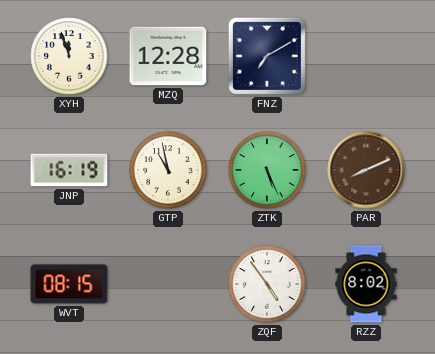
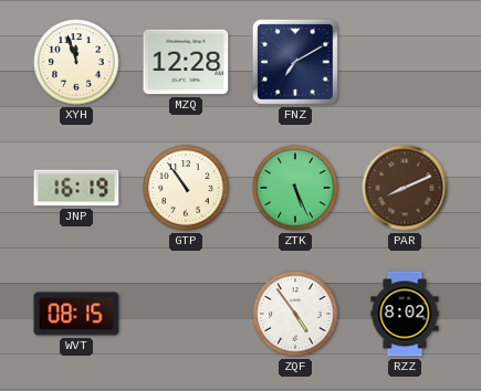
GTP: 10:58 -> 10:54 (186, 188)
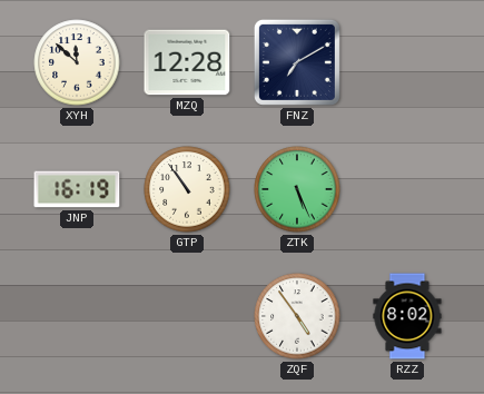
XYH: 11:57 -> 11:52 (77, 62)
PAR: 8:11 -> none (405, 188)
WVT: 08:15 -> none (76, 314)
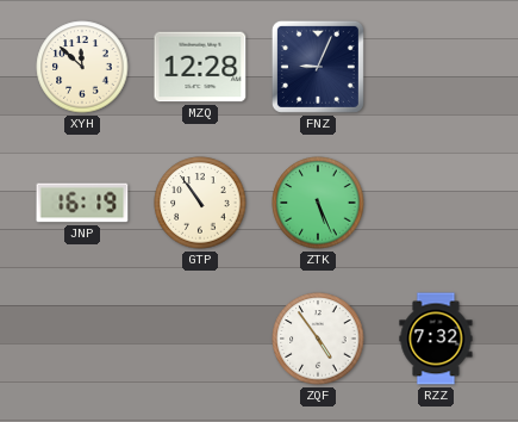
FNZ: 7:10 -> 9:04 (318, 67)
RZZ: 8:02 -> 7:32 (436, 339)
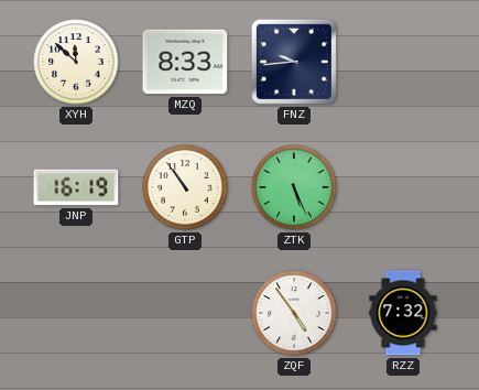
MZQ: 12:28 -> 8:33 (185, 62)
FNZ: 9:04 -> 9:44 (294, 62)
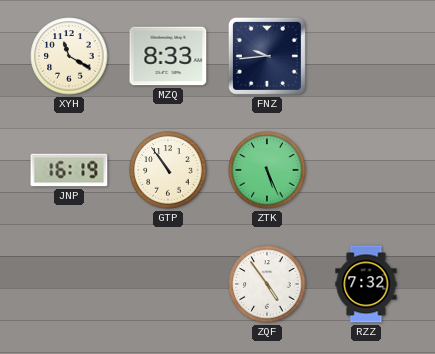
XYH: 11:52 -> 11:20 (69, 56)
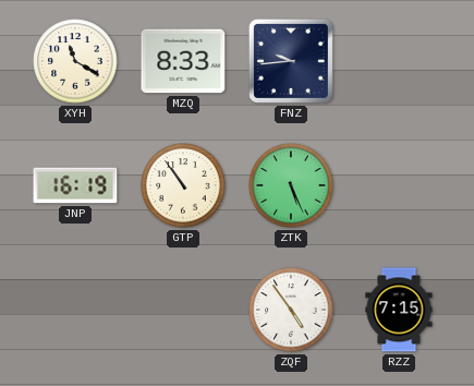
RZZ: 7:32 -> 7:15 (399, 310)
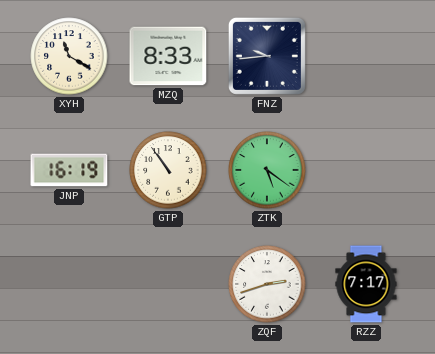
ZTK: 5:26 -> 5:21 (267, 170)
ZQF: 4:54 -> 2:42 (267, 284)
RZZ: 7:15 -> 7:17 (366, 284)
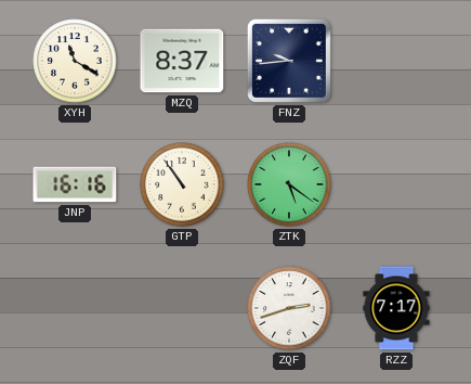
MZQ: 8:33 -> 8:37 (182, 61)
JNP: 16:19 -> 16:16 (75, 184)
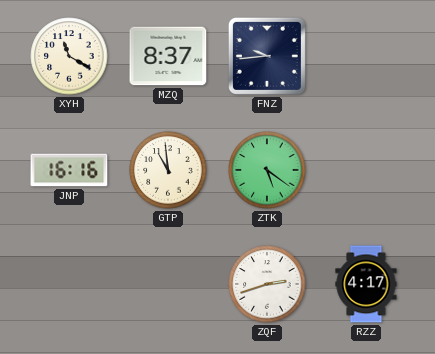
GTP: 10:54 -> 10:59 (168, 170)
RZZ: 7:17 -> 4:17 (366, 284)
